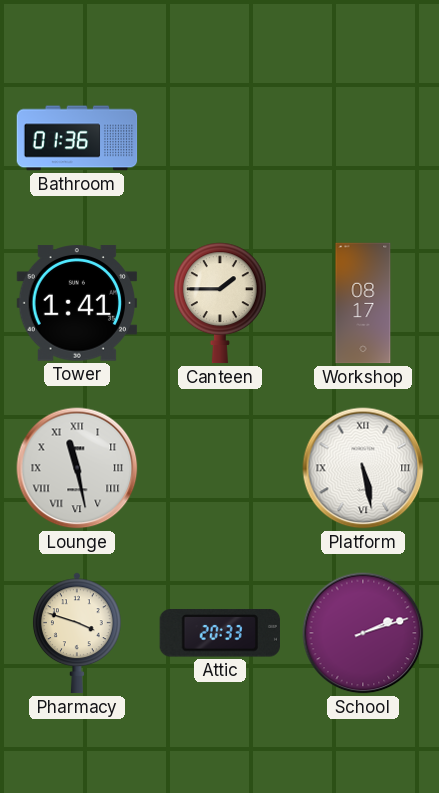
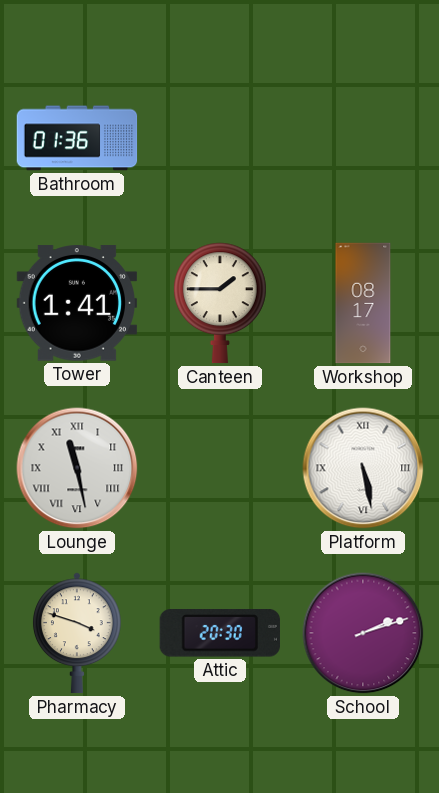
Attic: 20:33 -> 20:30 (220, 633)
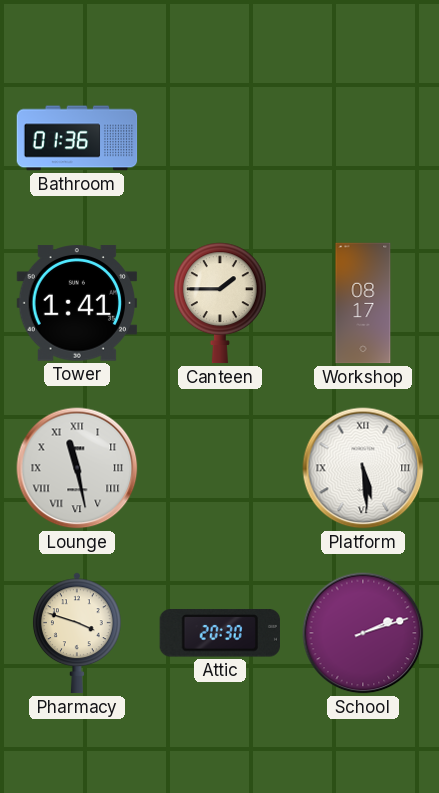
Platform: 5:28 -> 5:29 (363, 468)
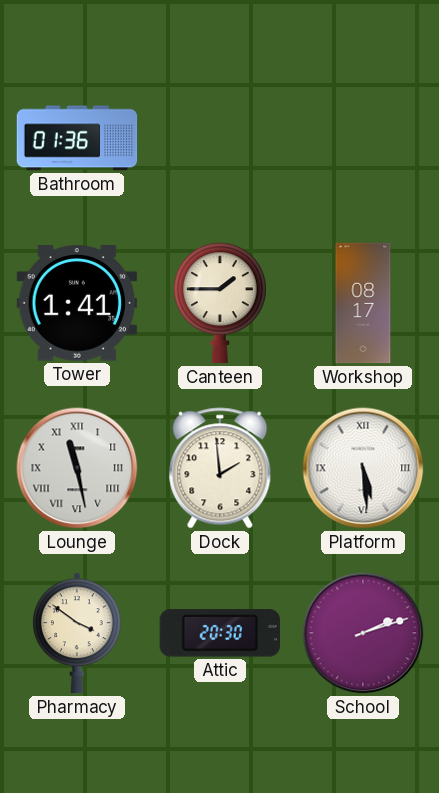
Dock: none -> 1:59 (220, 468)
Pharmacy: 3:48 -> 3:51 (77, 633)
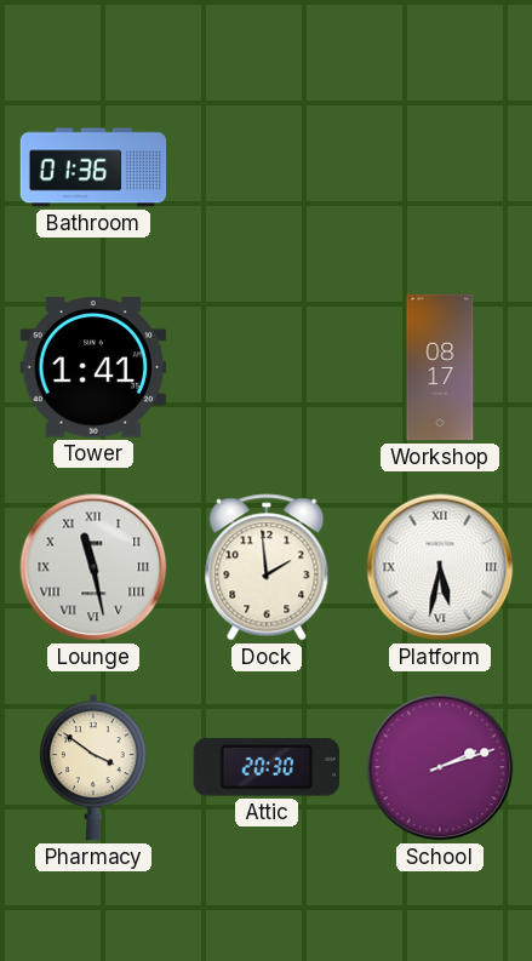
Canteen: 1:45 -> none (220, 303)
Platform: 5:29 -> 5:32 (440, 567)
